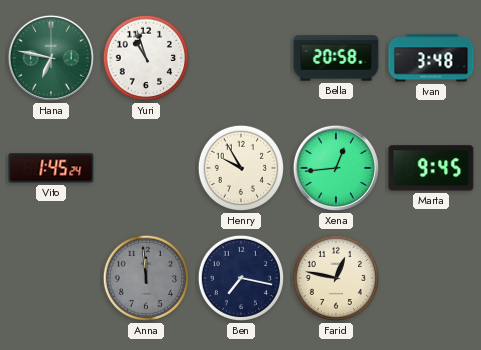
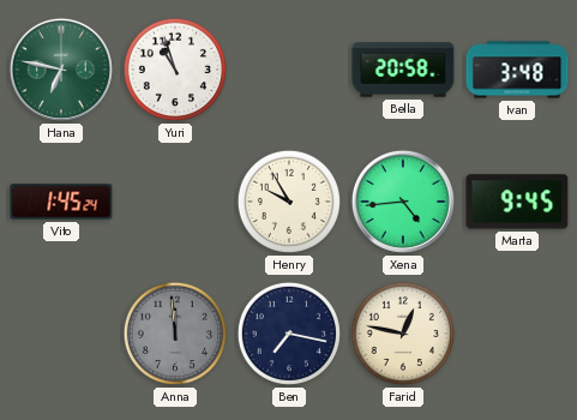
Xena: 12:44 -> 4:44 (403, 202)
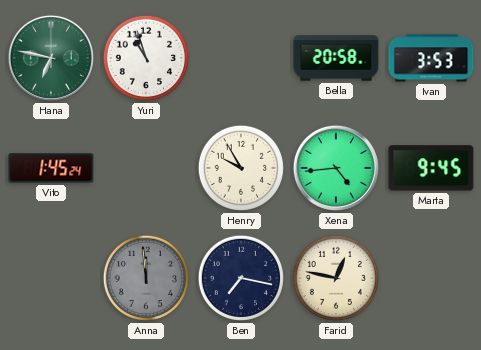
Ivan: 3:48 -> 3:53 (431, 58)
